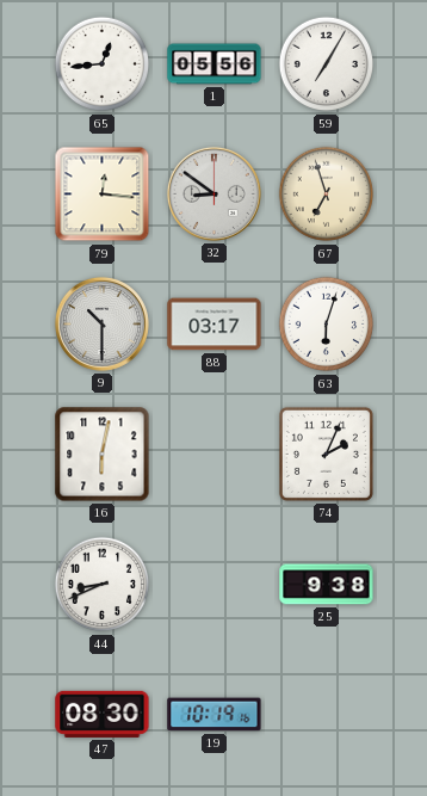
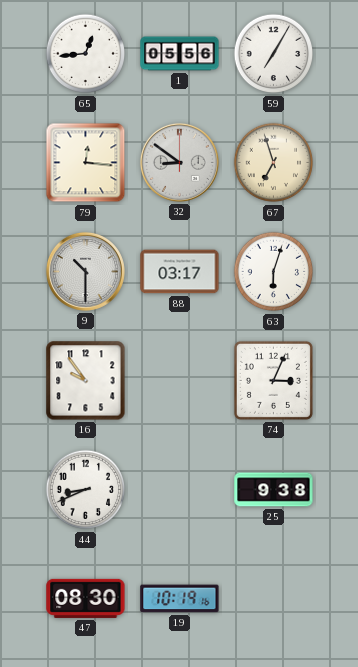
16: 6:02 -> 9:54 (86, 381)
74: 2:04 -> 3:04 (273, 380)
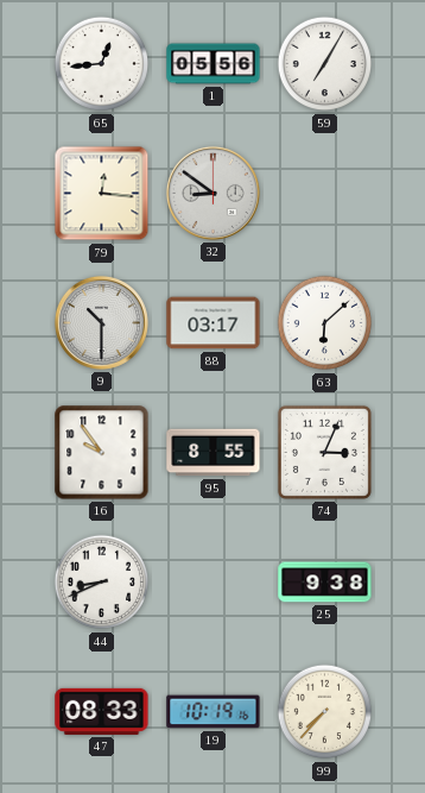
67: 6:57 -> none (274, 163)
63: 6:03 -> 6:08 (325, 323)
95: none -> 8:55 (214, 453)
47: 08:30 -> 08:33 (102, 711)
99: none -> 7:37 (325, 712)
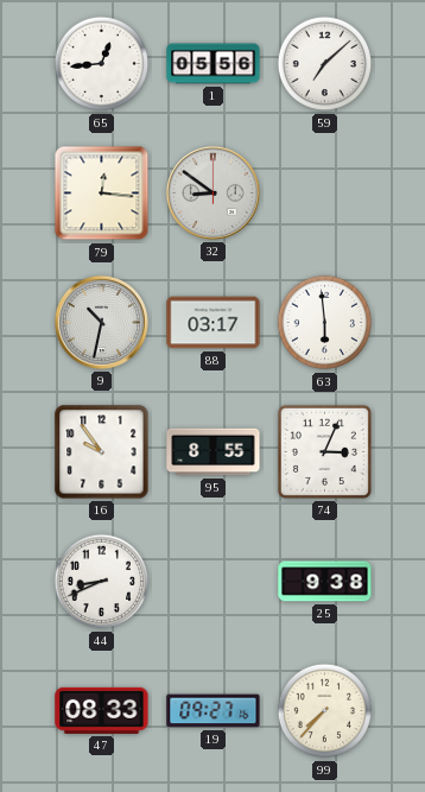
59: 7:05 -> 7:08 (325, 64)
9: 10:30 -> 10:32 (101, 322)
63: 6:08 -> 5:59 (325, 323)
19: 10:19 -> 09:27 (214, 711)
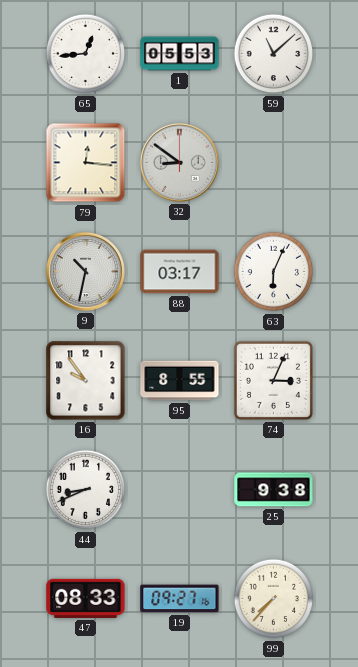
1: 05:56 -> 05:53 (180, 54)
59: 7:08 -> 11:08 (274, 54)
63: 5:59 -> 6:04 (274, 272)
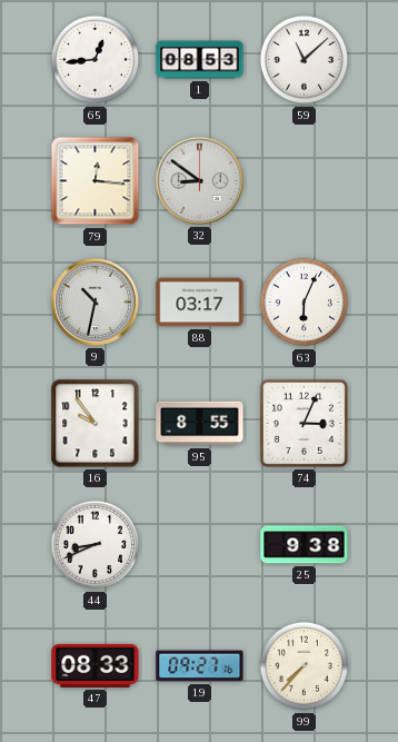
1: 05:53 -> 08:53 (200, 60)
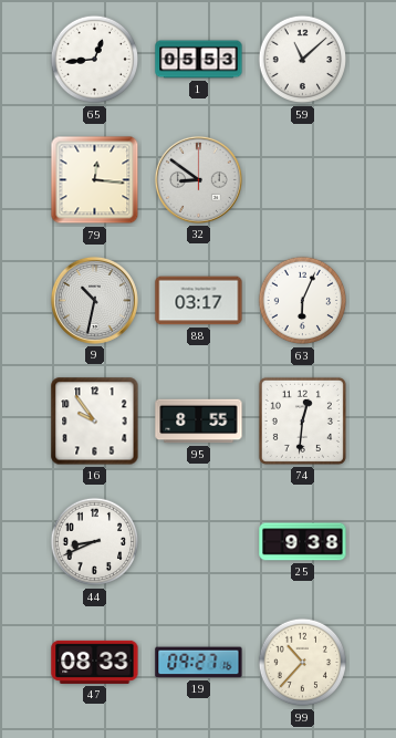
1: 08:53 -> 05:53 (199, 60)
74: 3:04 -> 12:31 (302, 420)
99: 7:37 -> 10:37 (303, 663)
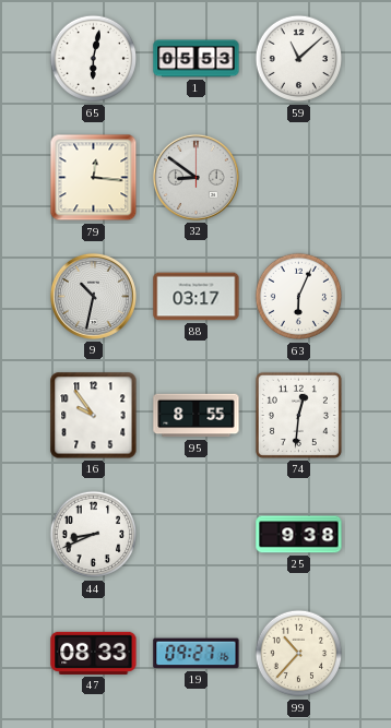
65: 12:44 -> 6:02 (94, 59)
